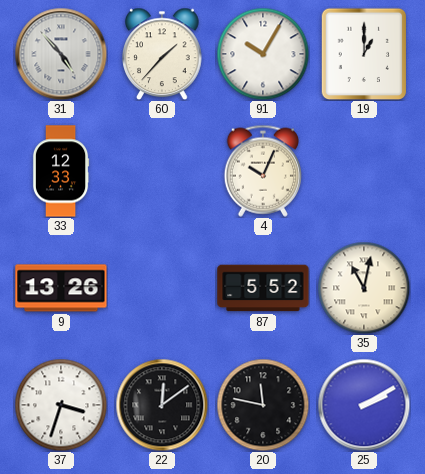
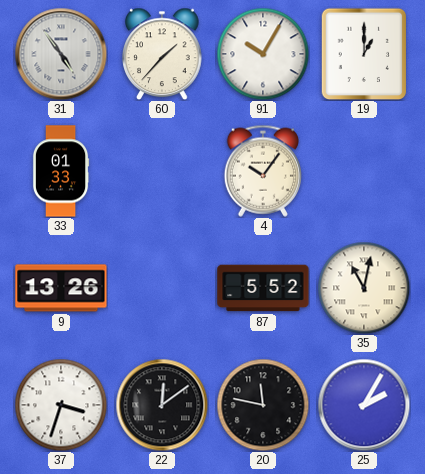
31: 4:53 -> 4:54 (61, 54)
33: 12:33 -> 01:33 (61, 171)
4: 10:04 -> 10:06 (262, 171)
25: 2:10 -> 2:05 (364, 405)
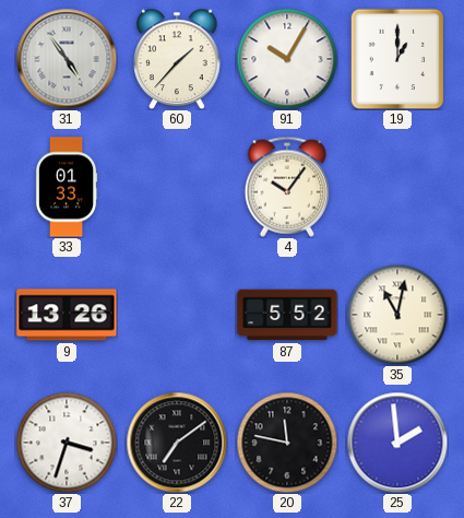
22: 12:09 -> 7:09 (177, 443)
25: 2:05 -> 1:59 (397, 443)
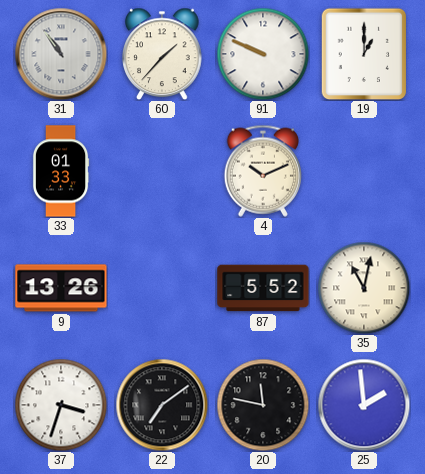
31: 4:54 -> 10:54 (61, 54)
91: 10:05 -> 9:49 (263, 54)
4: 10:06 -> 10:11 (262, 171)
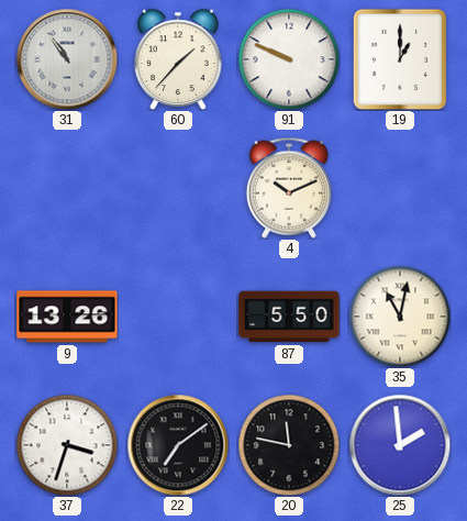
33: 01:33 -> none (61, 171)
87: 5:52 -> 5:50 (289, 317)
